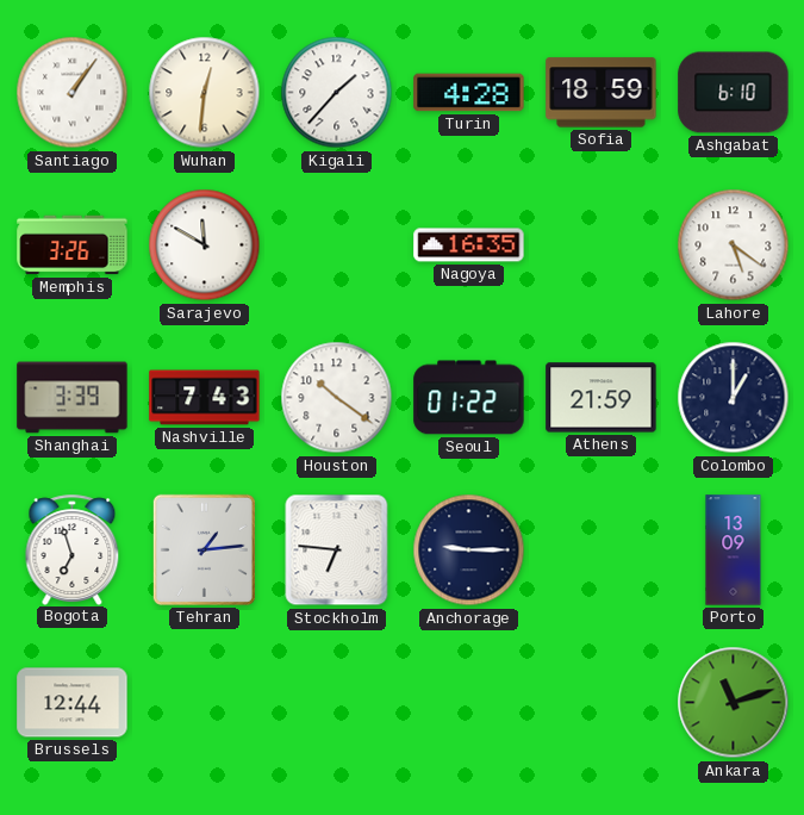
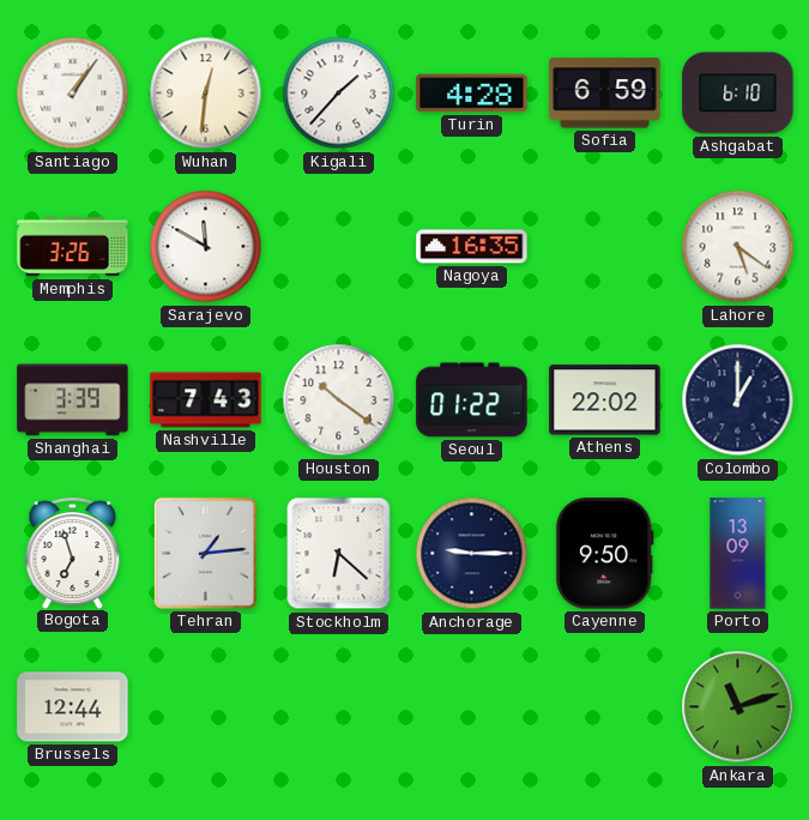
Sofia: 18:59 -> 6:59 (605, 94)
Athens: 21:59 -> 22:02 (605, 400)
Stockholm: 6:46 -> 6:22 (339, 554)
Cayenne: none -> 9:50 (604, 554)
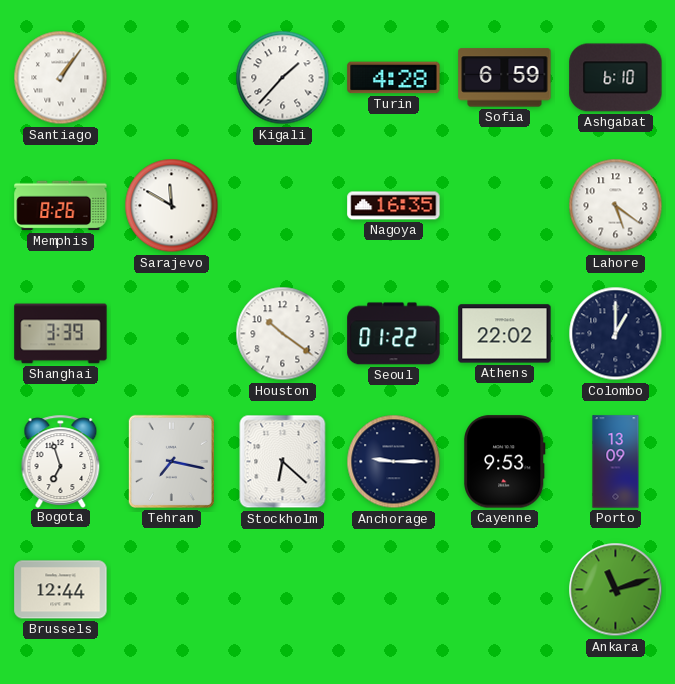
Wuhan: 12:31 -> none (206, 94)
Memphis: 3:26 -> 8:26 (61, 206)
Nashville: 7:43 -> none (206, 400)
Tehran: 1:14 -> 7:17 (171, 461)
Cayenne: 9:50 -> 9:53 (504, 462)
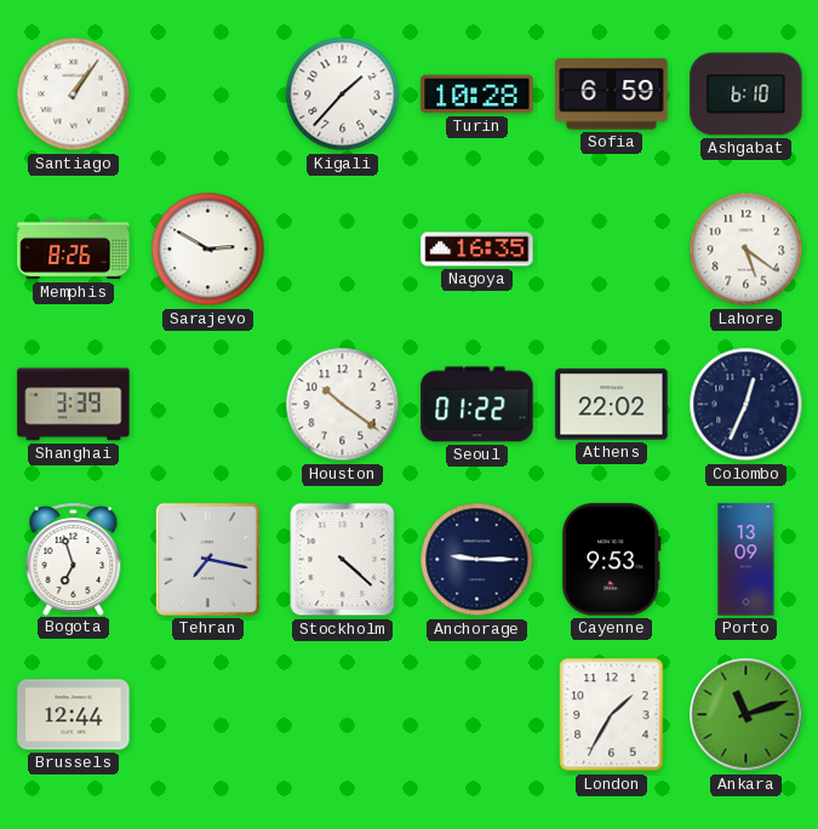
Turin: 4:28 -> 10:28 (477, 95)
Sarajevo: 11:50 -> 2:50 (208, 250)
Colombo: 1:00 -> 12:34 (747, 405)
Stockholm: 6:22 -> 4:22 (343, 560)
London: none -> 1:35 (612, 715)
